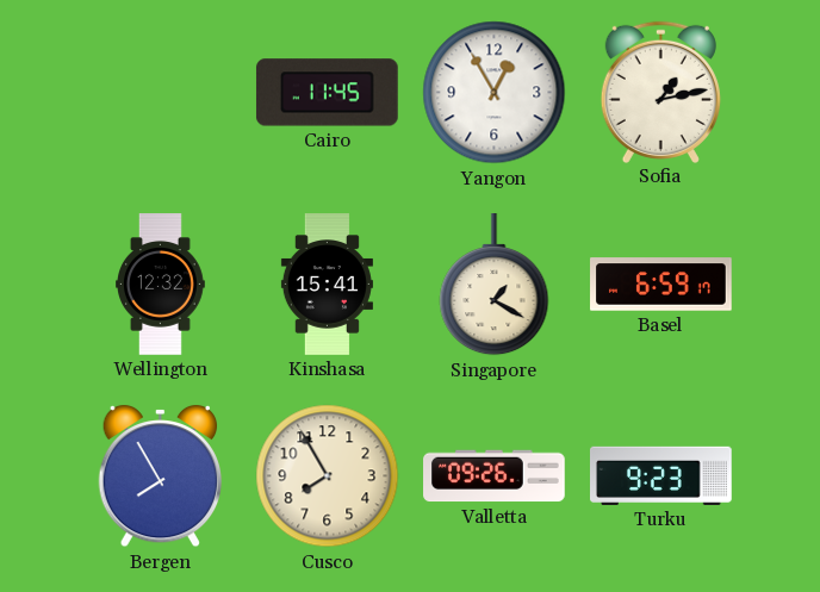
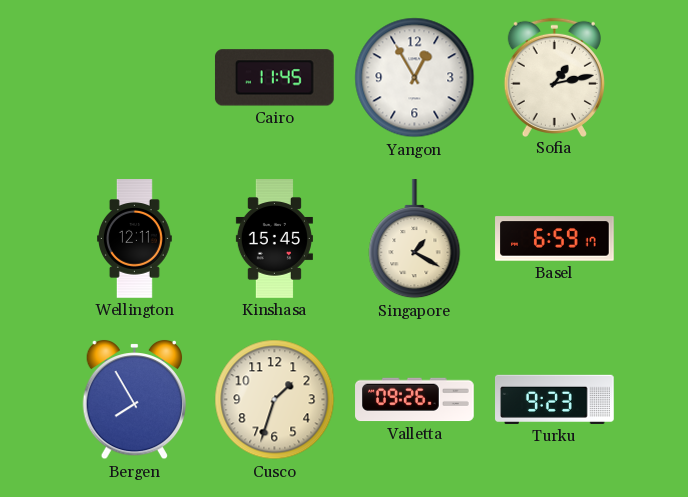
Wellington: 12:32 -> 12:11 (135, 239)
Kinshasa: 15:41 -> 15:45 (274, 239)
Cusco: 7:55 -> 1:33 (275, 400)
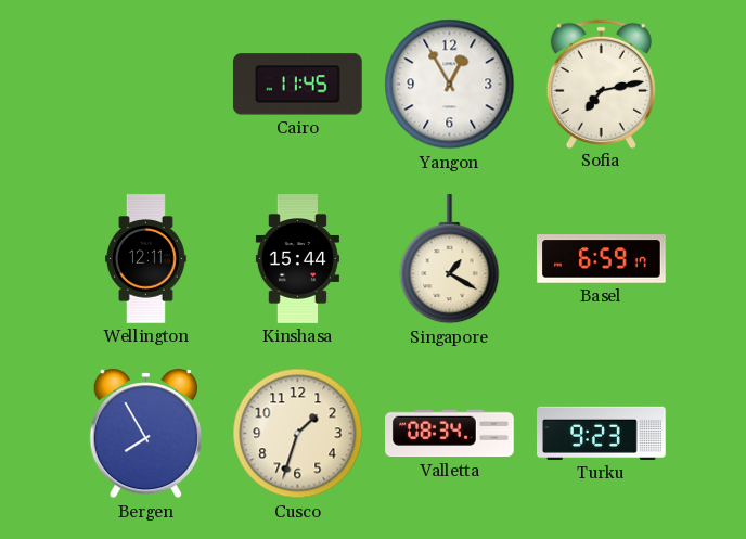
Sofia: 1:13 -> 7:13 (601, 84)
Kinshasa: 15:45 -> 15:44 (297, 259)
Valletta: 09:26 -> 08:34 (450, 434)
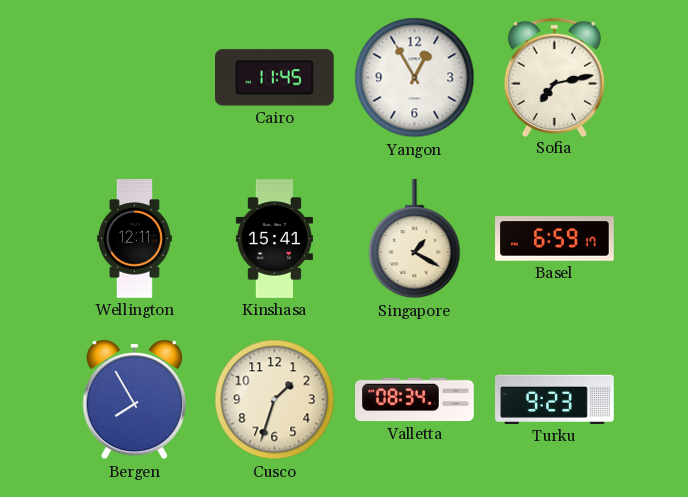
Kinshasa: 15:44 -> 15:41 (274, 239)
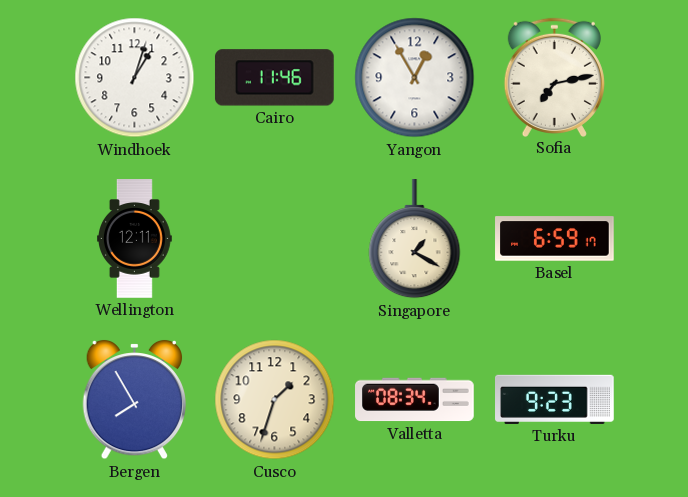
Windhoek: none -> 1:03 (135, 78)
Cairo: 11:45 -> 11:46 (274, 78)
Kinshasa: 15:41 -> none (274, 239)
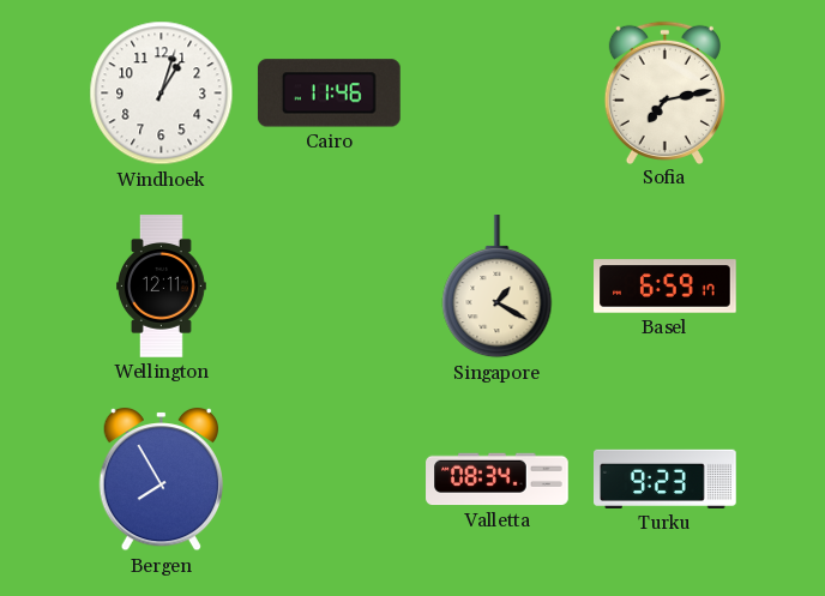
Yangon: 12:55 -> none (415, 78)
Cusco: 1:33 -> none (275, 400)
